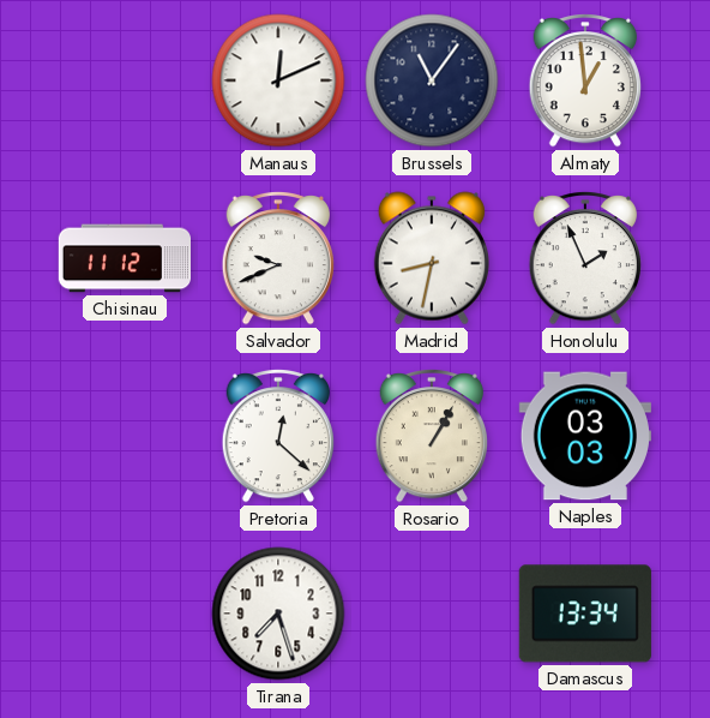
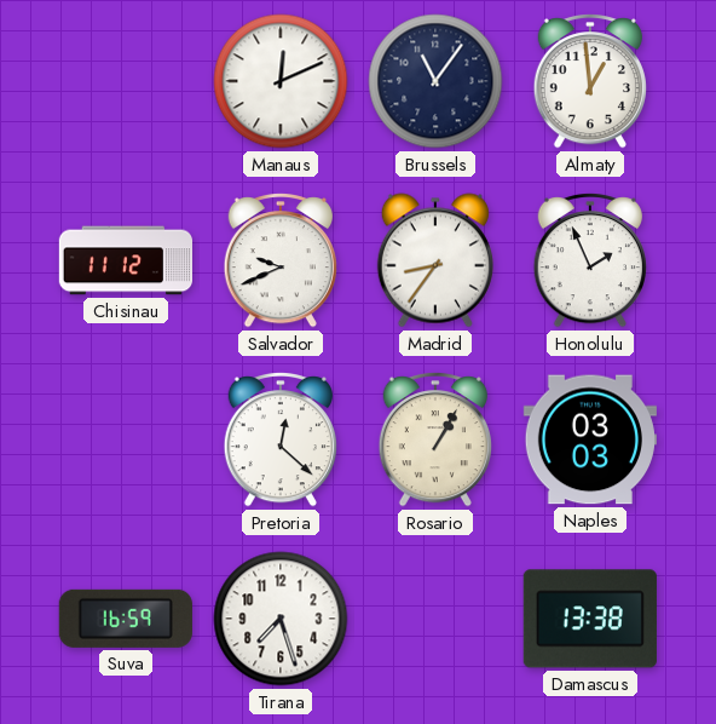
Madrid: 8:32 -> 8:36 (435, 260)
Suva: none -> 16:59 (126, 619)
Damascus: 13:34 -> 13:38 (590, 619)
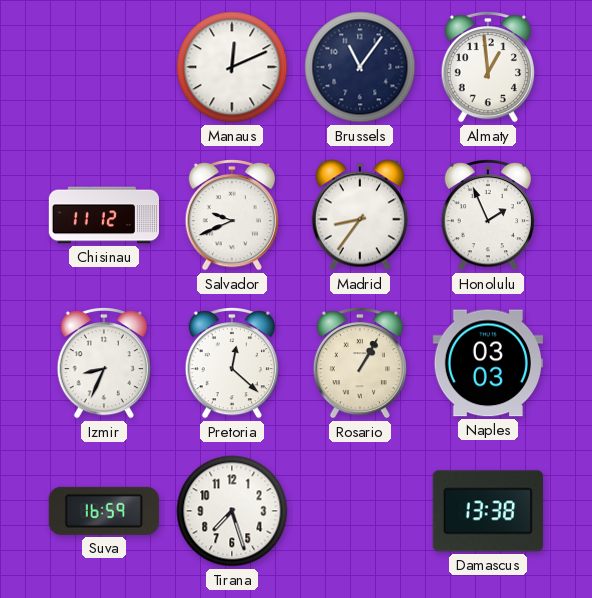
Izmir: none -> 8:34 (104, 364)
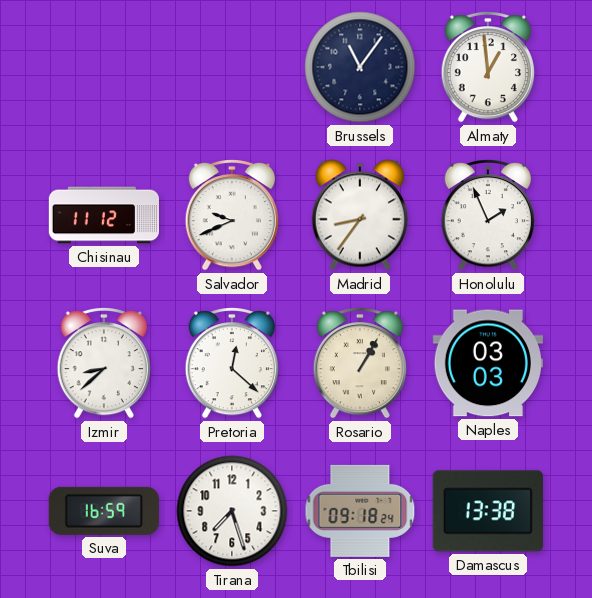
Manaus: 12:11 -> none (232, 67)
Izmir: 8:34 -> 8:38 (104, 364)
Tbilisi: none -> 09:18 (360, 511)
